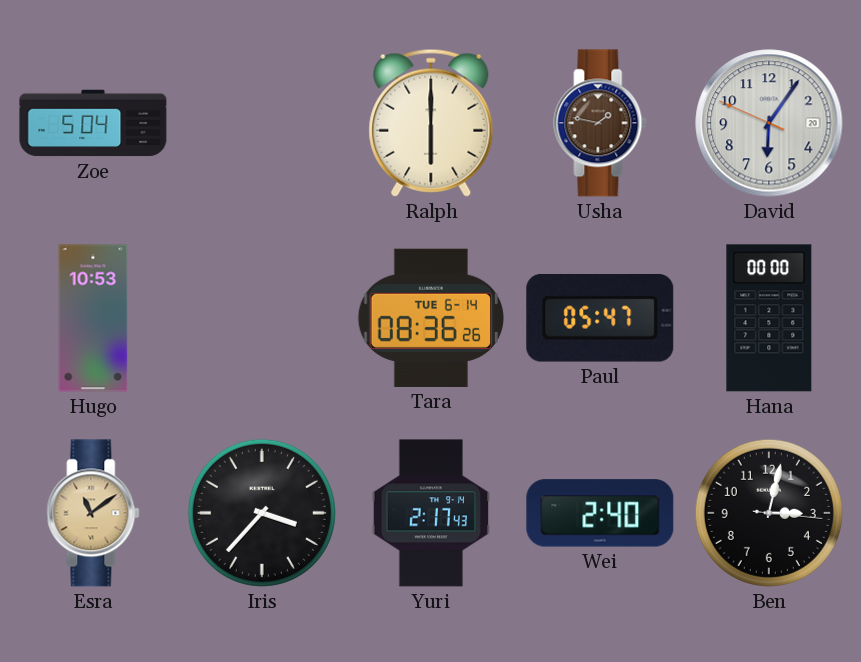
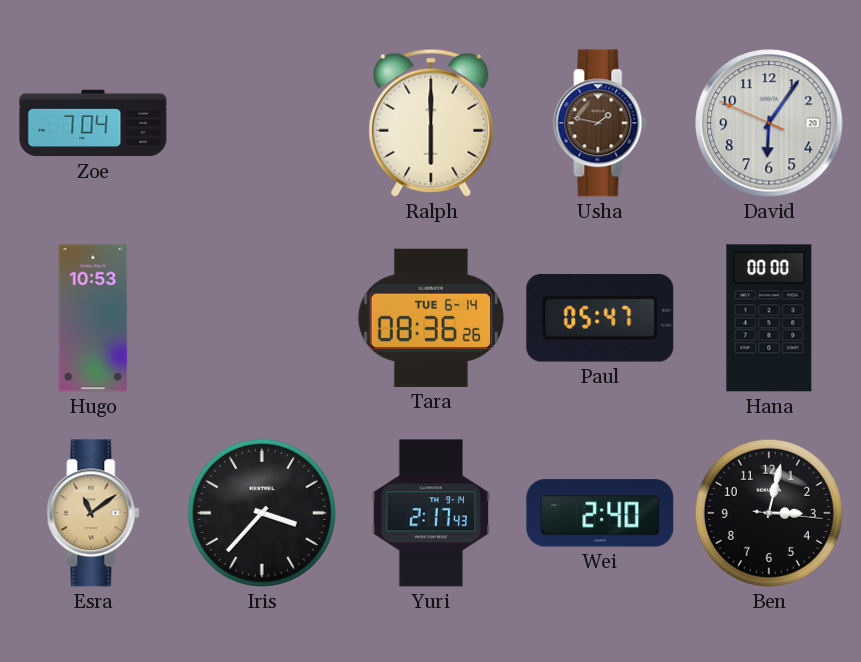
Zoe: 5:04 -> 7:04 (93, 123)
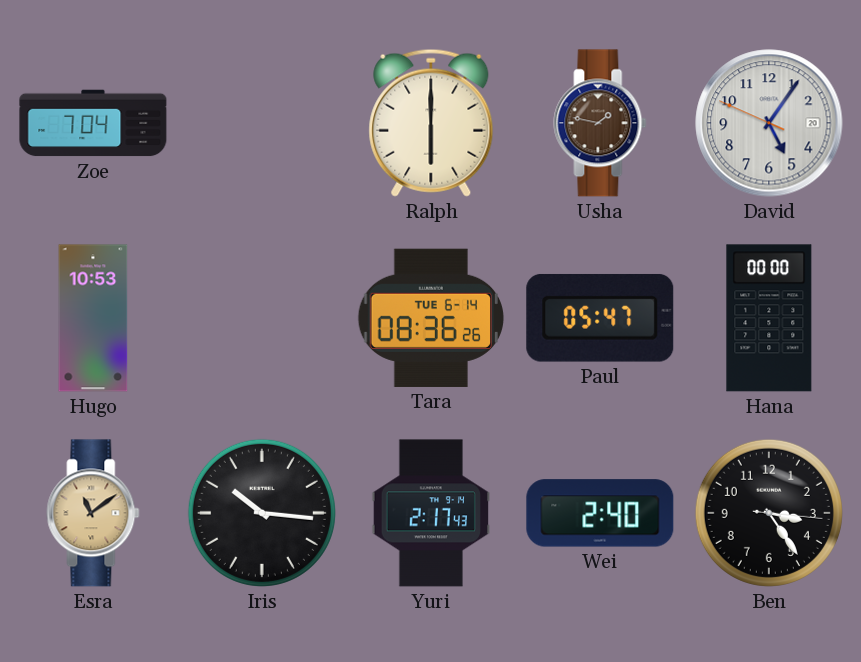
David: 6:05 -> 5:05 (769, 123)
Iris: 3:37 -> 10:16 (262, 513)
Ben: 3:02 -> 3:24 (769, 513)
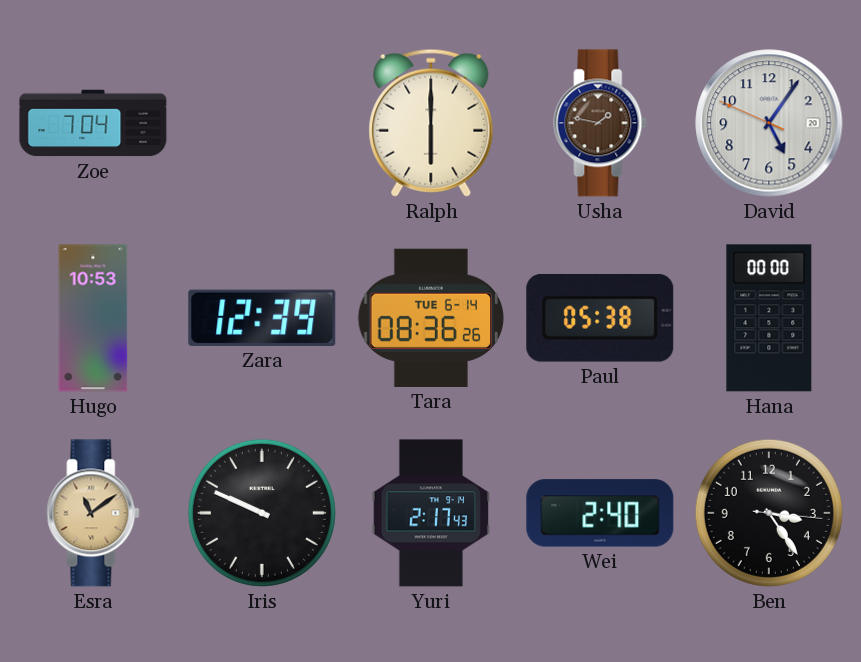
Zara: none -> 12:39 (262, 318)
Paul: 05:47 -> 05:38 (600, 318)
Iris: 10:16 -> 9:49 (262, 513)
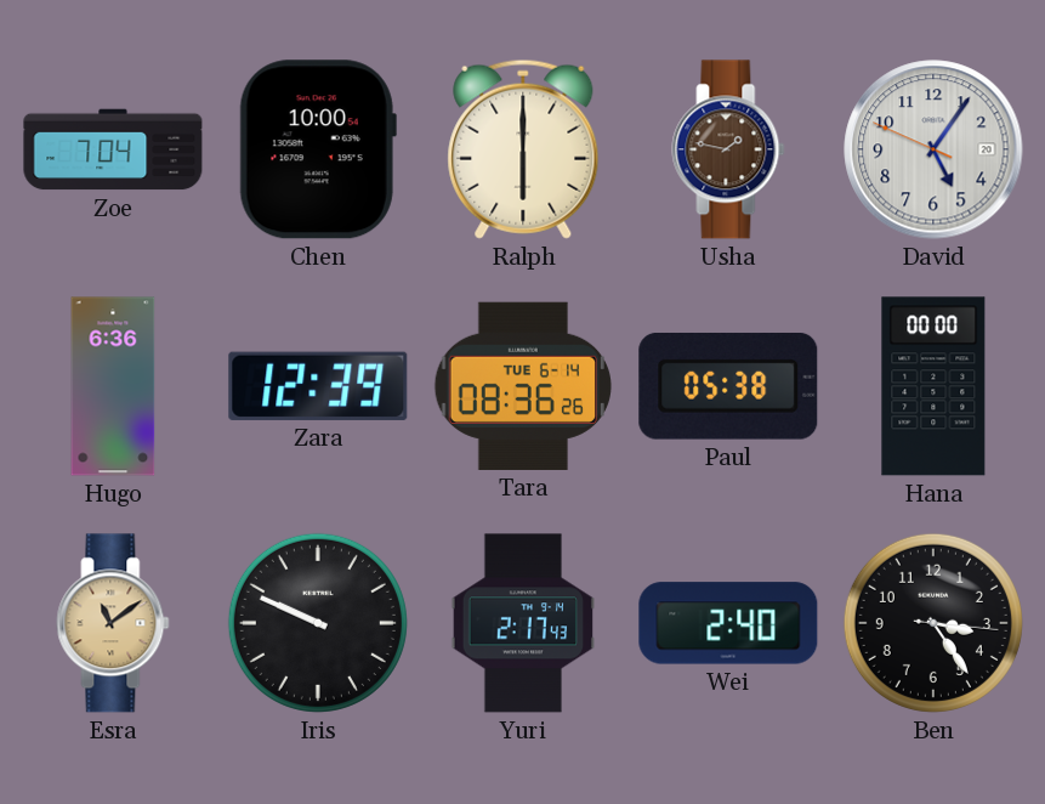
Chen: none -> 10:00 (318, 149)
Hugo: 10:53 -> 6:36 (113, 386)
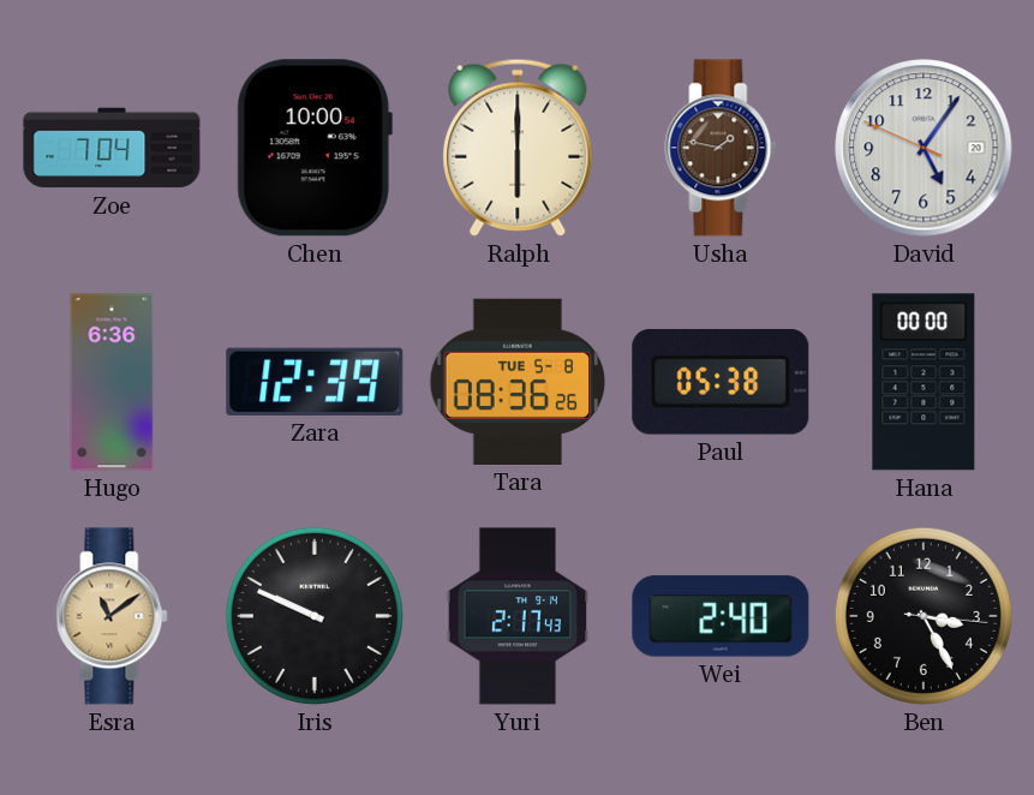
Tara date: TUE 6-14 -> TUE 5-8 (516, 382)
Ben: 3:24 -> 3:25 (924, 616)
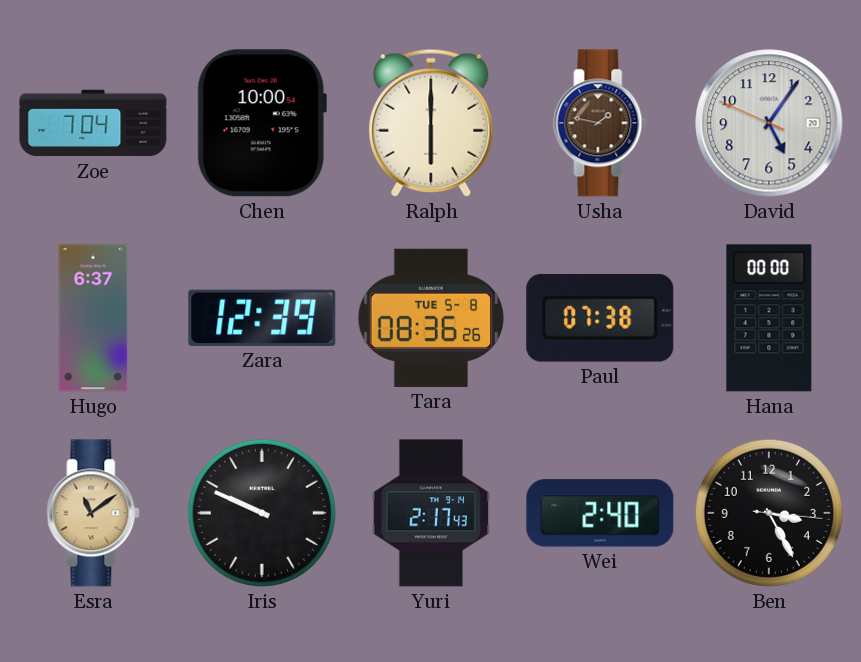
Hugo: 6:36 -> 6:37 (93, 318)
Paul: 05:38 -> 07:38 (600, 318)
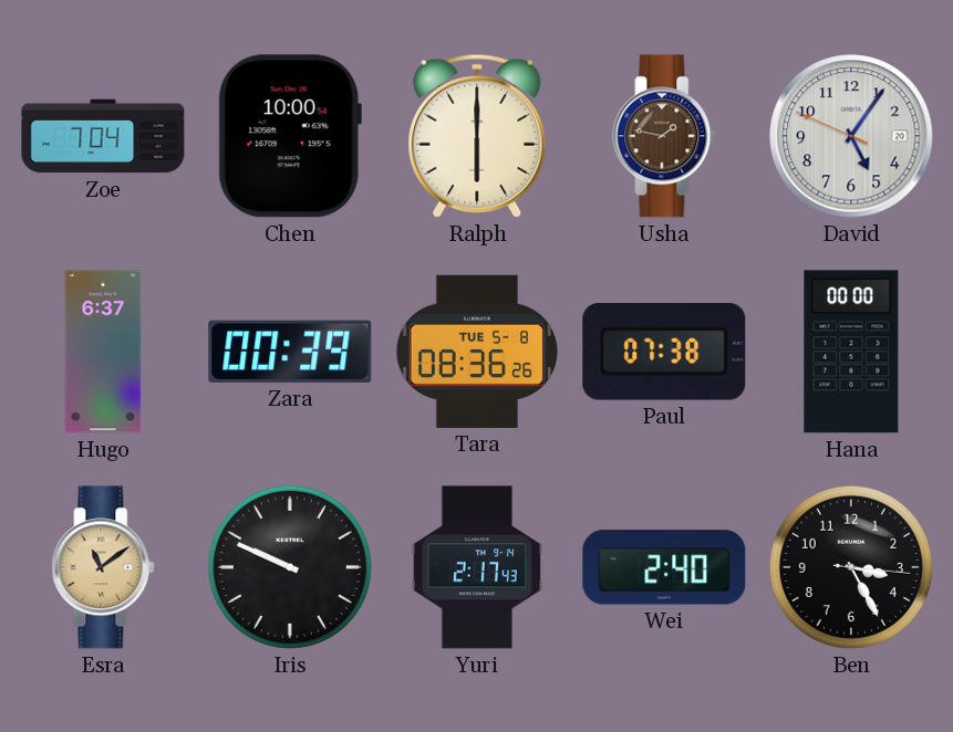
Zara: 12:39 -> 00:39 (290, 352)
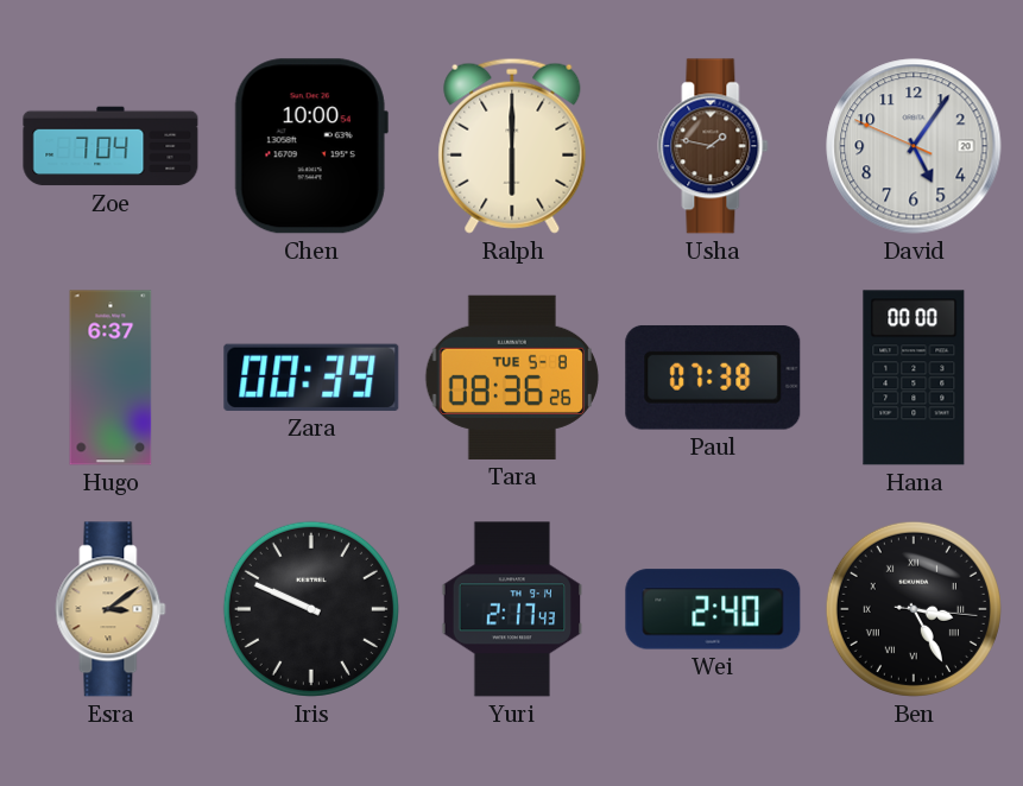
Esra: 11:09 -> 3:09 (110, 609)
Ben numerals: Arabic -> Roman (914, 609)
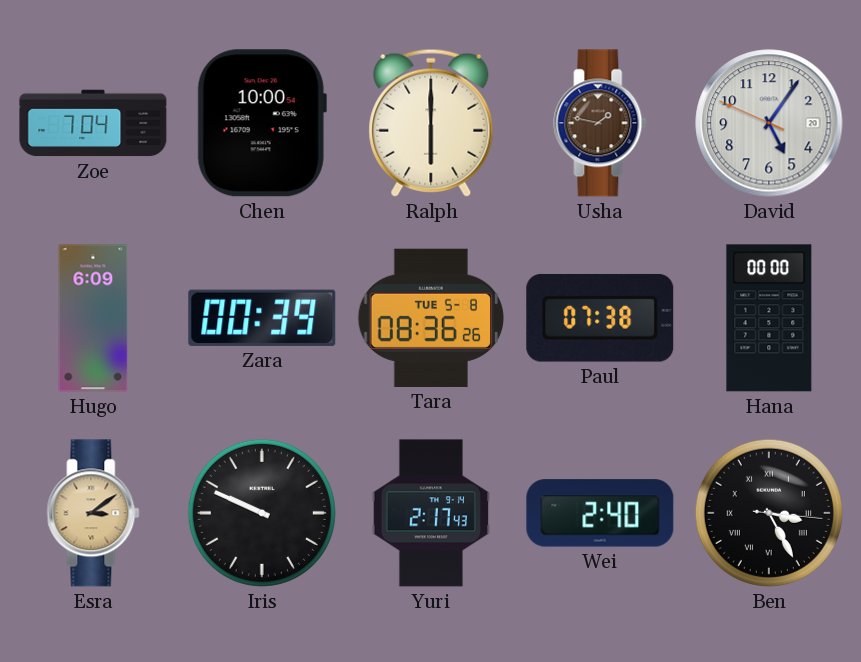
Hugo: 6:37 -> 6:09 (93, 318)
